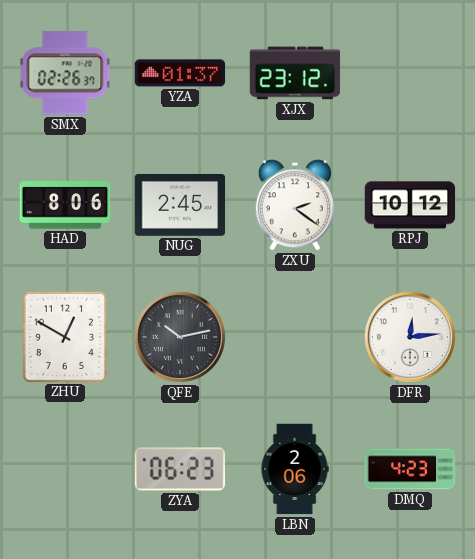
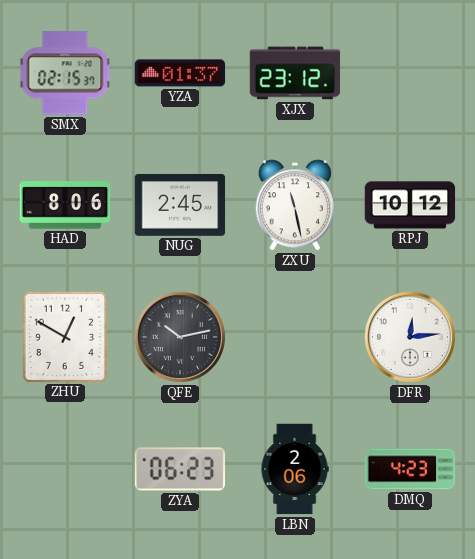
SMX: 02:26 -> 02:15 (65, 73)
ZXU: 2:21 -> 11:28 (295, 205)
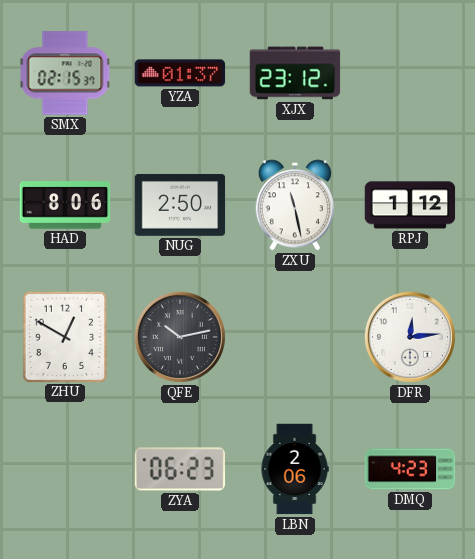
NUG: 2:45 -> 2:50 (180, 205)
RPJ: 10:12 -> 1:12 (410, 205)
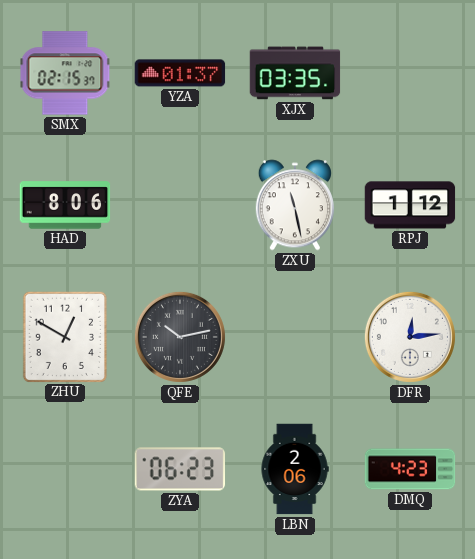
XJX: 23:12 -> 03:35 (295, 73)
NUG: 2:50 -> none (180, 205)
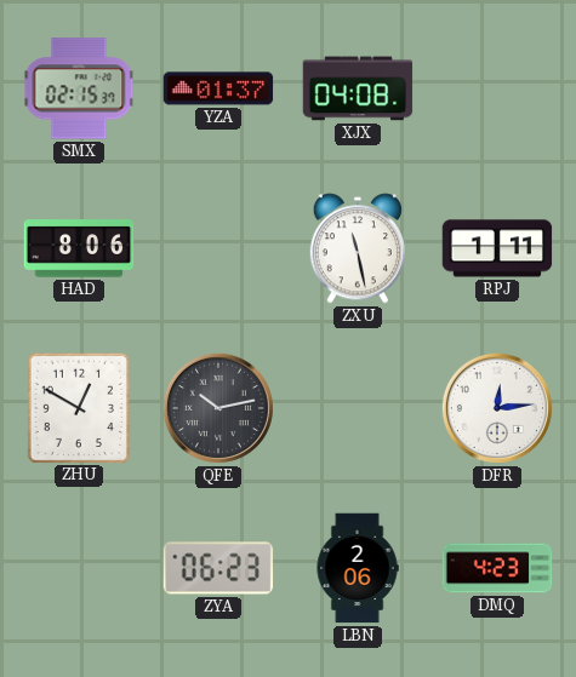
XJX: 03:35 -> 04:08 (358, 88)
RPJ: 1:12 -> 1:11 (497, 248)
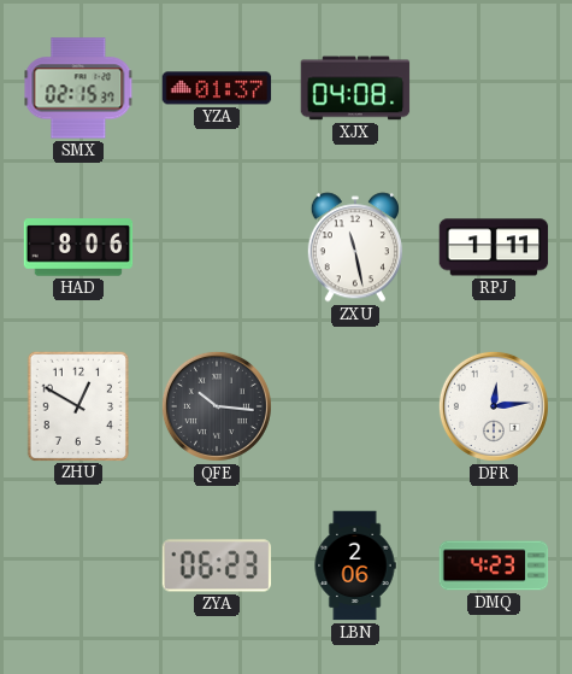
QFE: 10:13 -> 10:16 (217, 406)
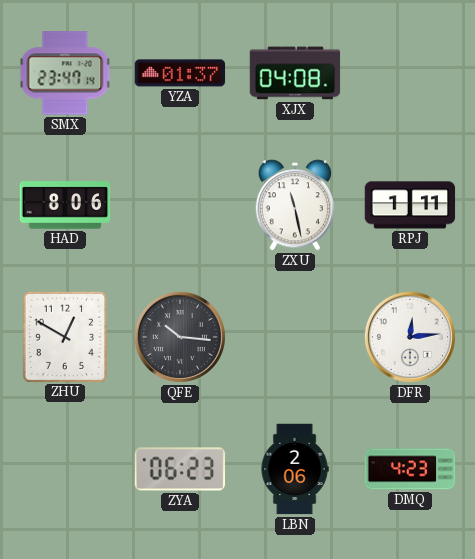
SMX: 02:15 -> 23:47 (65, 73)
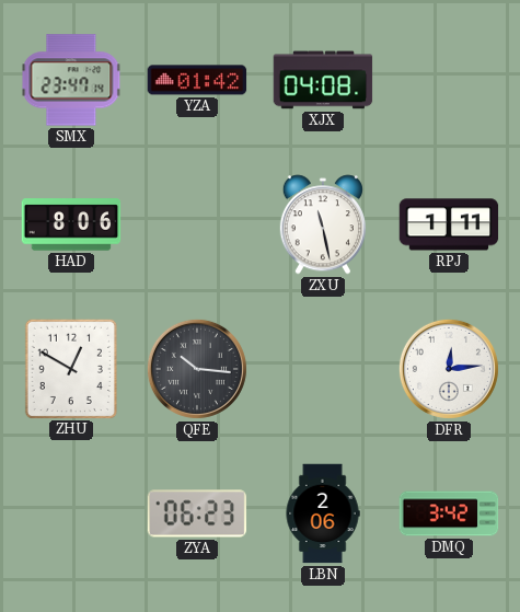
YZA: 01:37 -> 01:42 (197, 80)
DMQ: 4:23 -> 3:42 (449, 513)
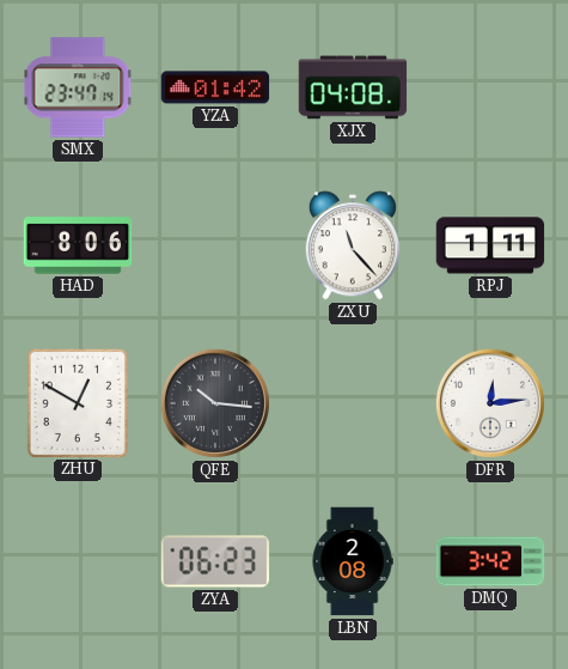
ZXU: 11:28 -> 11:23 (353, 245)
LBN: 2:06 -> 2:08 (353, 561)
